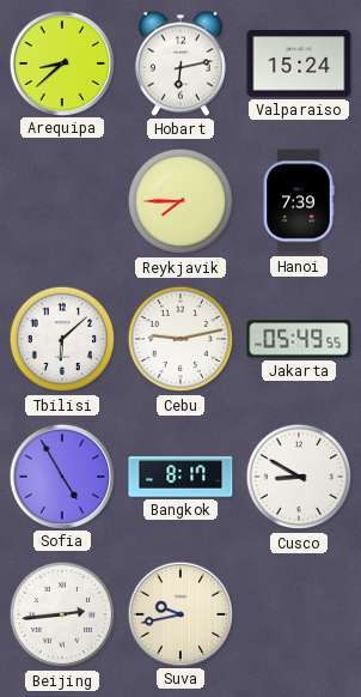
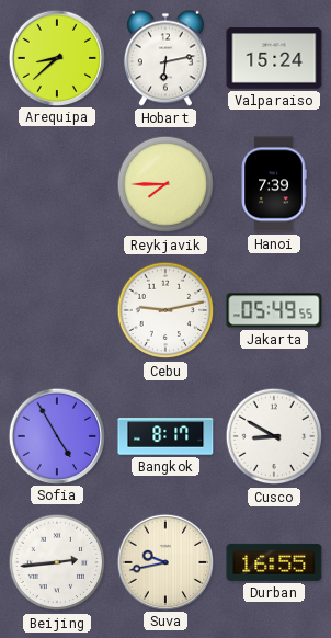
Tbilisi: 6:08 -> none (62, 339)
Durban: none -> 16:55 (274, 562)
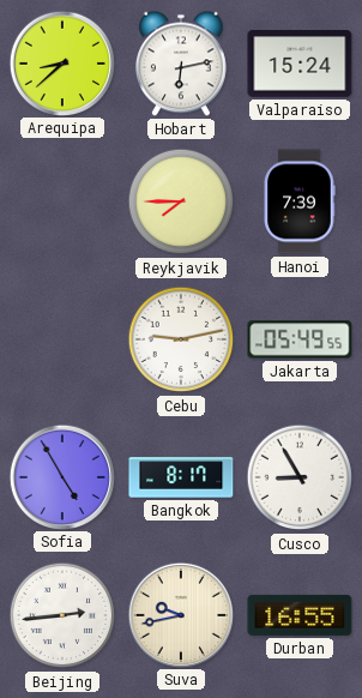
Cusco: 8:50 -> 8:55 (300, 477)
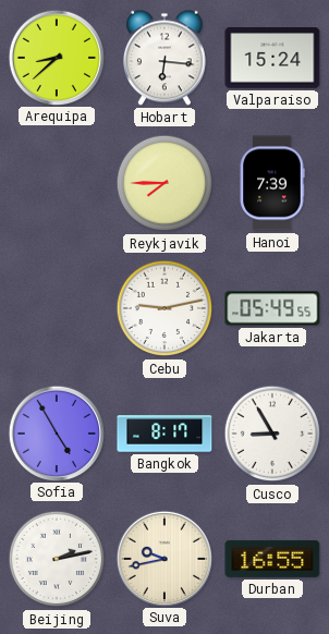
Hobart: 6:13 -> 6:16 (164, 58)
Beijing: 2:44 -> 2:13 (57, 559)
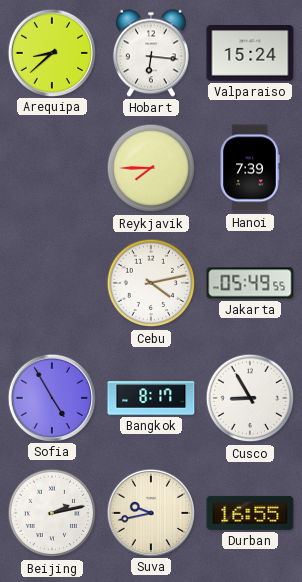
Cebu: 9:13 -> 4:13 (151, 283)
